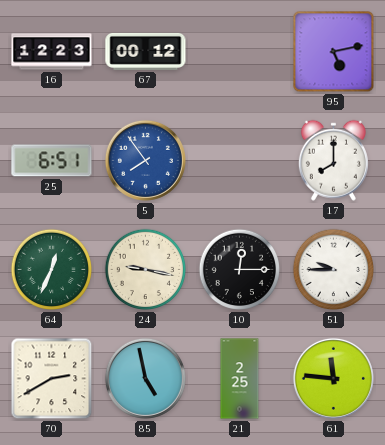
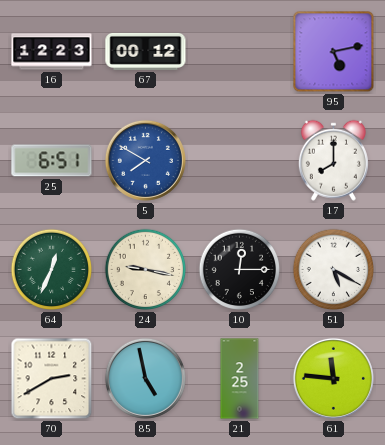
5: 7:54 -> 7:50 (145, 160)
51: 9:45 -> 5:20 (334, 270)
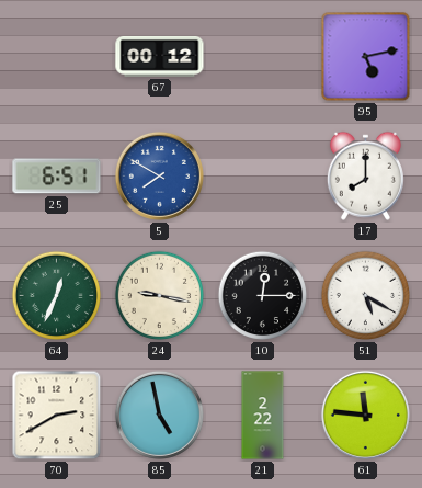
16: 12:23 -> none (52, 52)
21: 2:25 -> 2:22 (263, 416)
